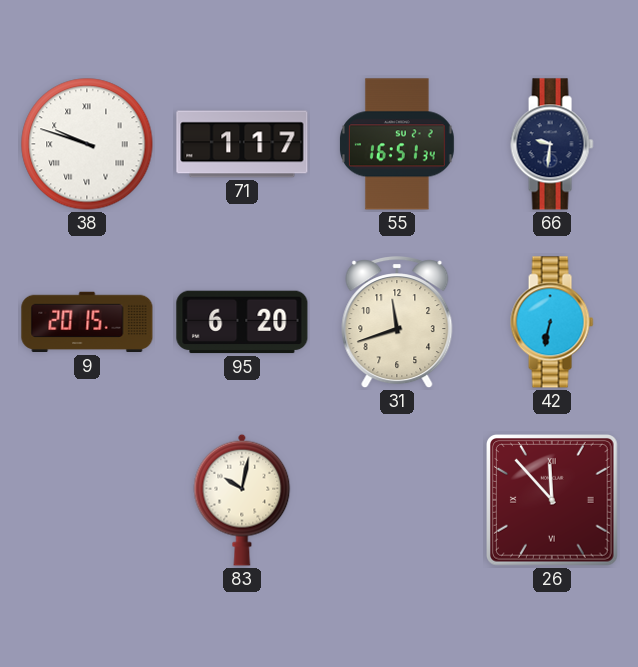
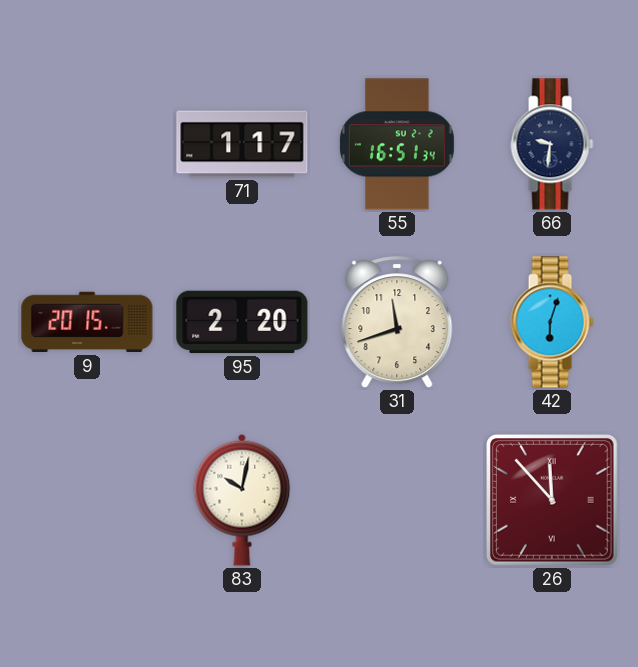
38: 9:48 -> none (87, 144)
95: 6:20 -> 2:20 (242, 322)
42: 6:32 -> 6:03 (552, 322)
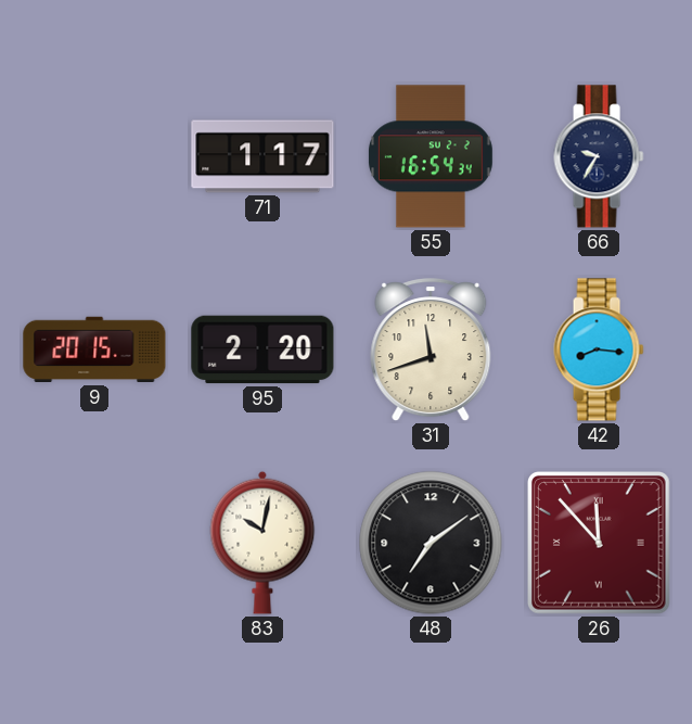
55: 16:51 -> 16:54 (431, 156)
66: 9:31 -> 9:35 (599, 156)
42: 6:03 -> 8:16 (599, 350)
48: none -> 7:09 (431, 543)
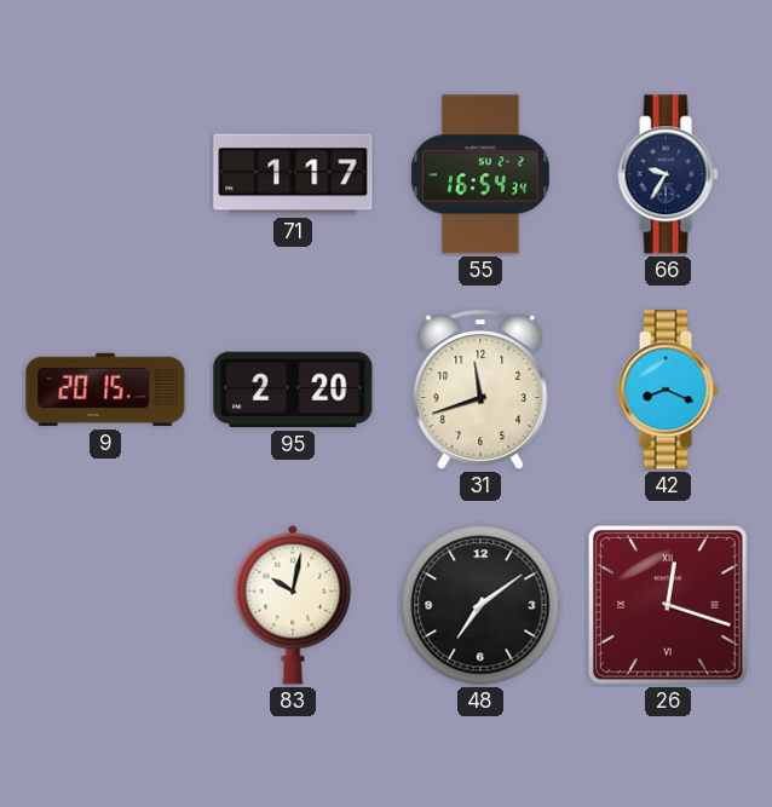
42: 8:16 -> 8:19 (668, 390)
26: 11:53 -> 12:18 (669, 606)
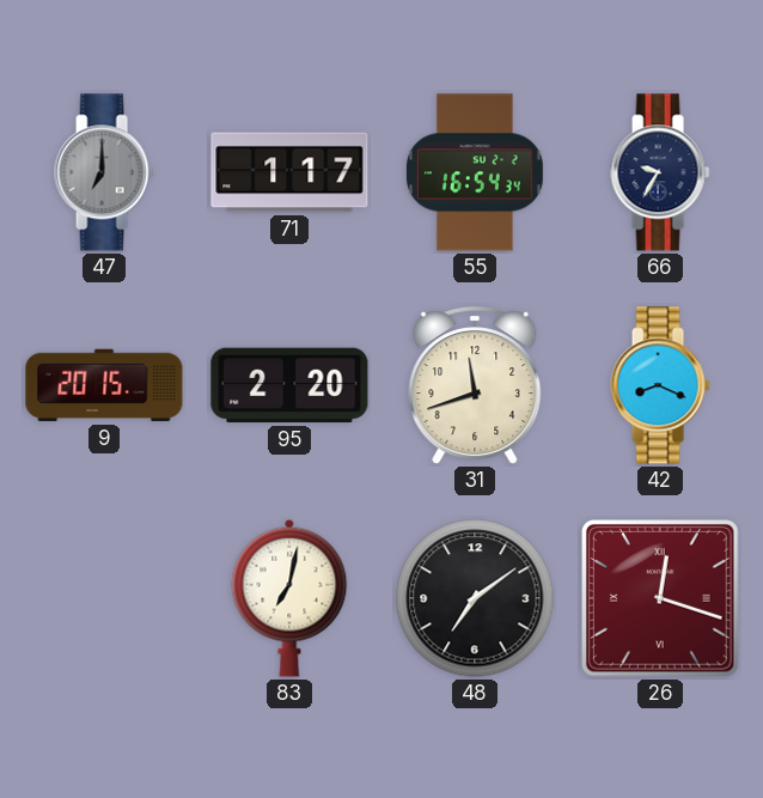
47: none -> 7:00 (104, 172)
83: 10:02 -> 7:02 (289, 598)
